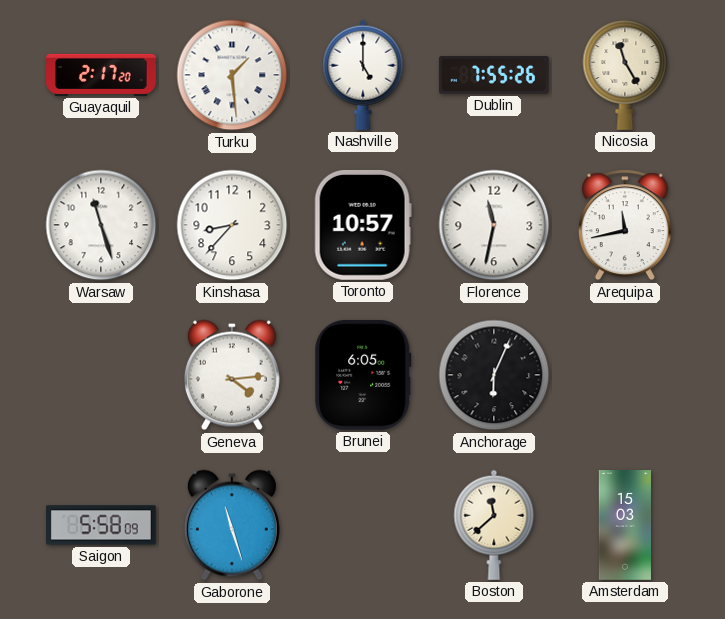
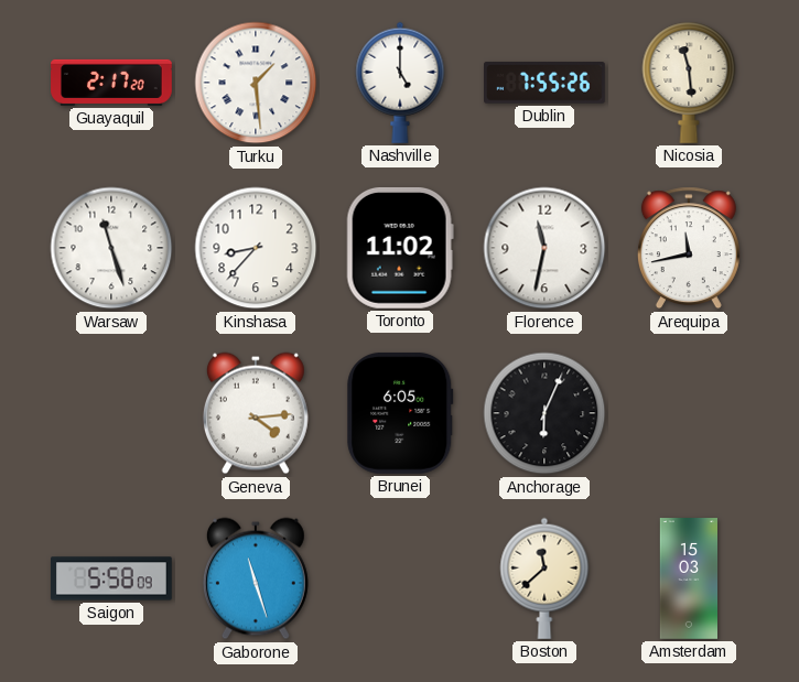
Nicosia: 11:25 -> 11:29 (689, 83)
Toronto: 10:57 -> 11:02 (400, 248)
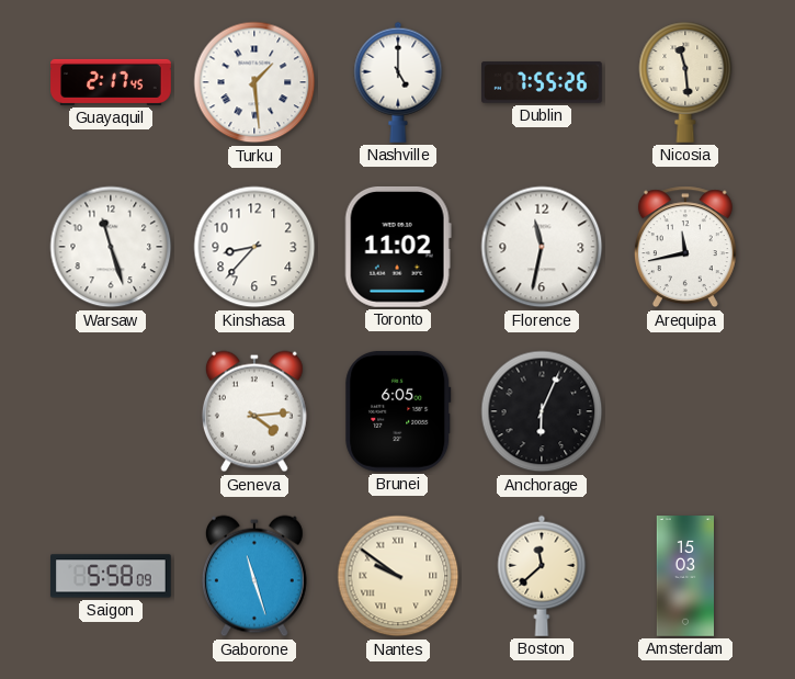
Guayaquil: 2:17:20 -> 2:17:45 (111, 82)
Nantes: none -> 9:51 (398, 576)
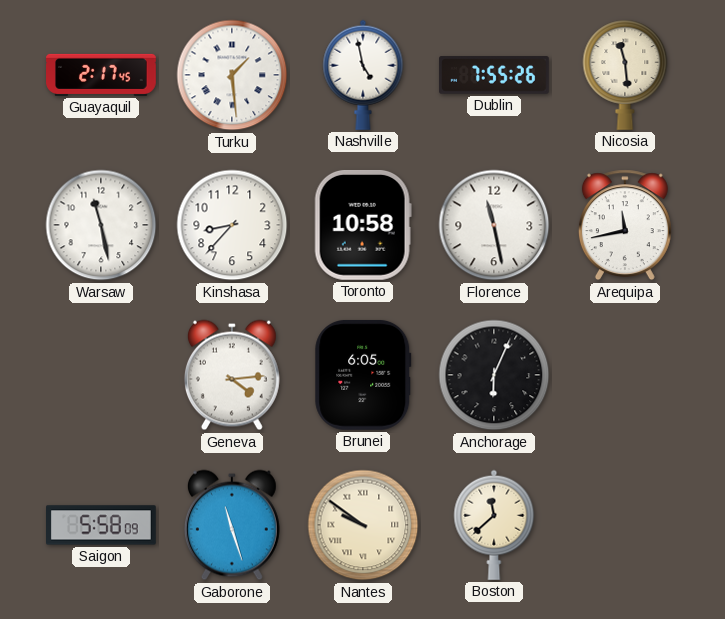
Nashville: 5:00 -> 4:58 (363, 75)
Warsaw: 11:27 -> 11:28 (101, 225)
Toronto: 11:02 -> 10:58 (363, 225)
Florence: 11:32 -> 11:28 (494, 225)
Amsterdam: 15:03 -> none (684, 576)
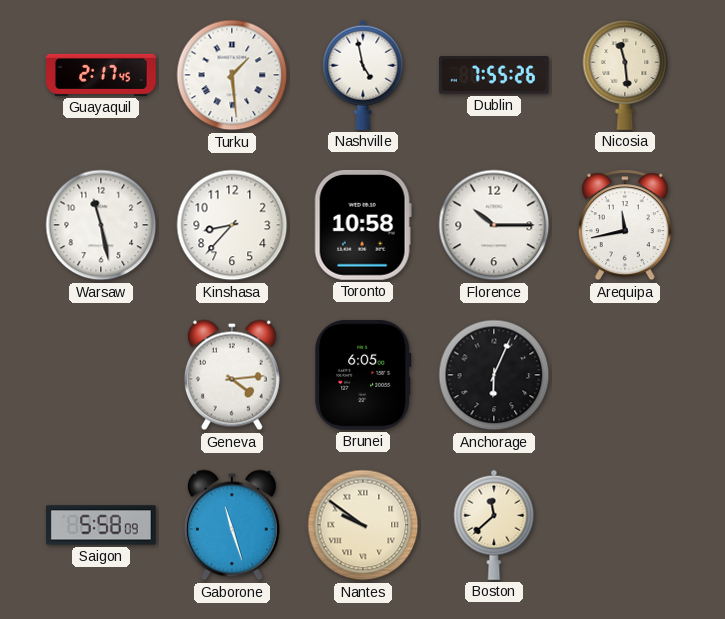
Florence: 11:28 -> 10:15 (494, 225)
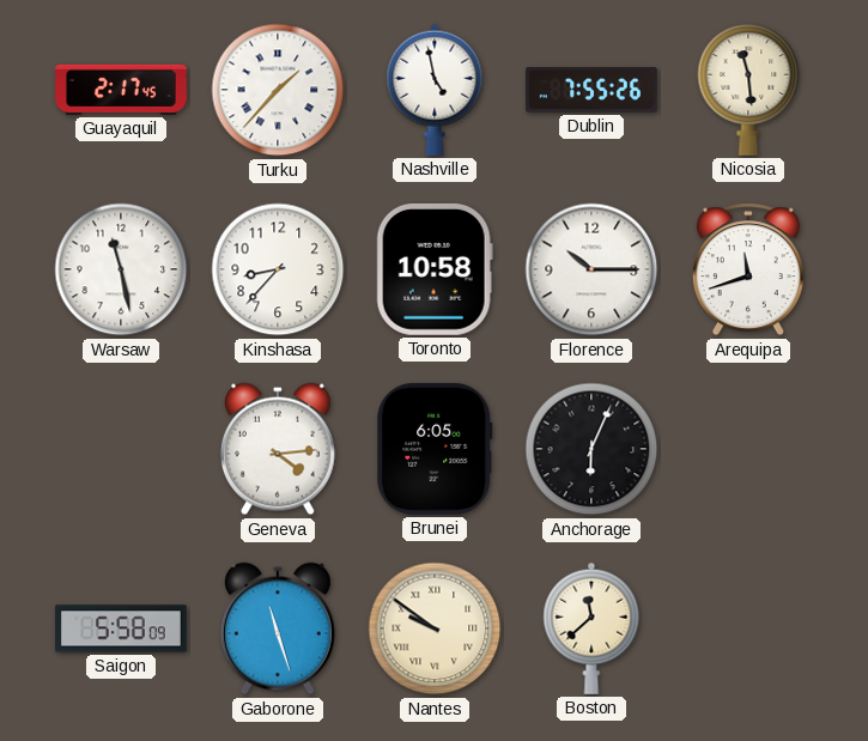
Turku: 1:29 -> 1:37 (278, 90)
Arequipa: 11:43 -> 11:42 (748, 269)
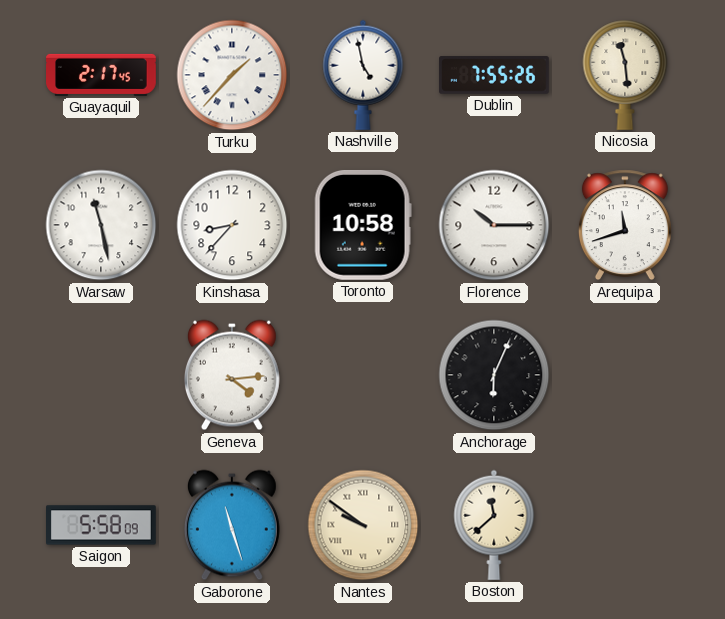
Brunei: 6:05 -> none (435, 449)
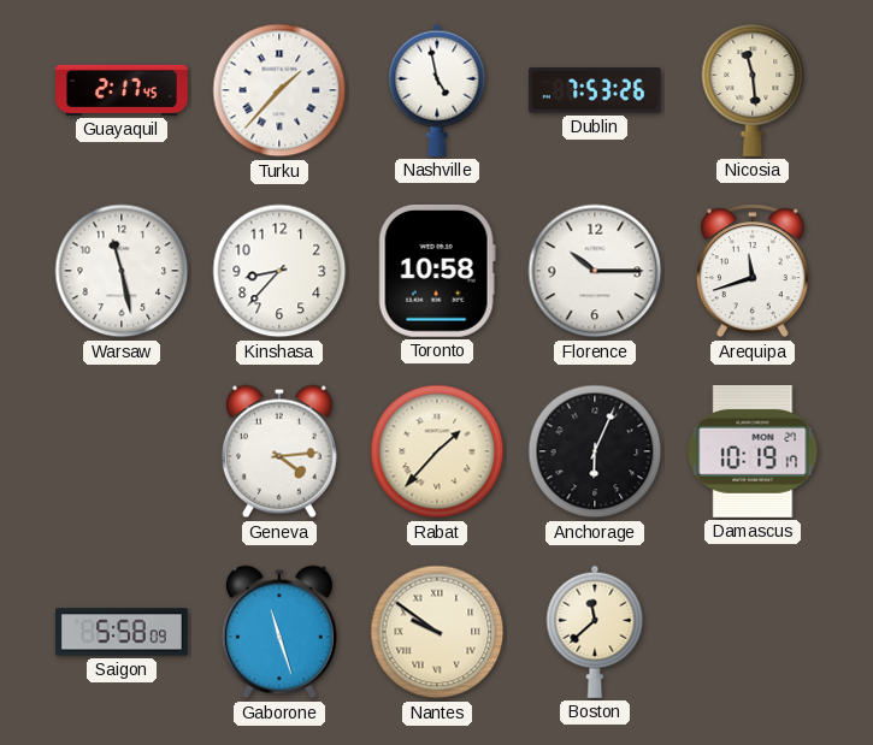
Dublin: 7:55 -> 7:53 (596, 90)
Rabat: none -> 1:37 (437, 451)
Damascus: none -> 10:19 (753, 451)
